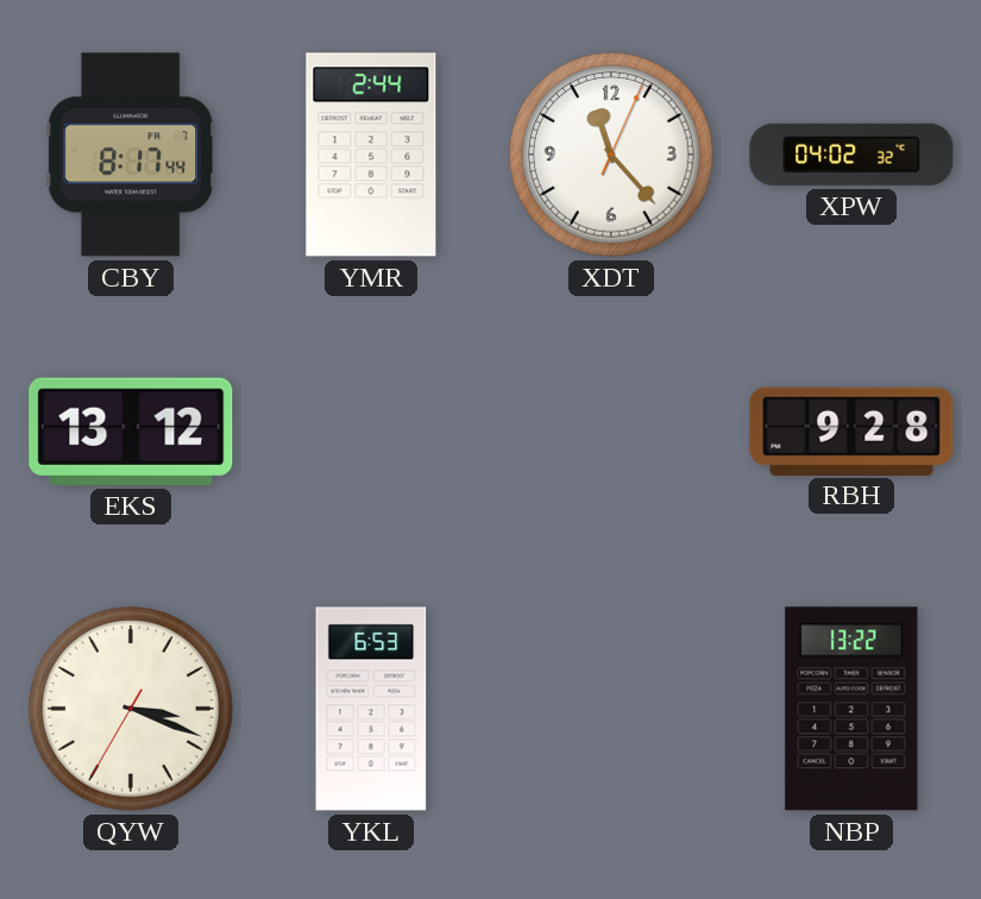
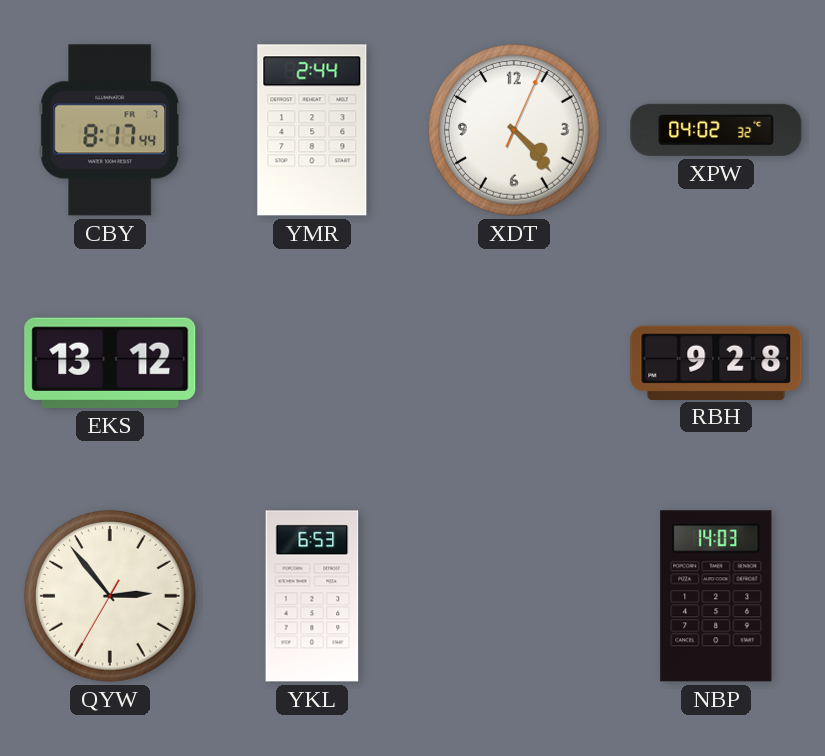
XDT: 11:23 -> 4:23 (514, 130)
QYW: 3:18 -> 2:53 (110, 596)
NBP: 13:22 -> 14:03 (716, 596)
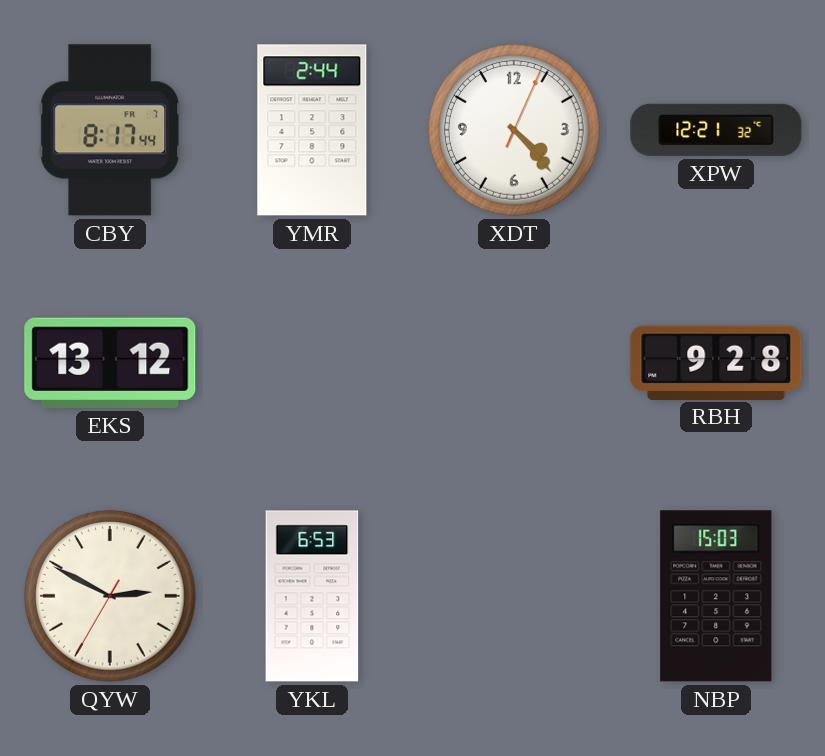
XPW: 04:02 -> 12:21 (716, 130)
QYW: 2:53 -> 2:49 (110, 596)
NBP: 14:03 -> 15:03 (716, 596)
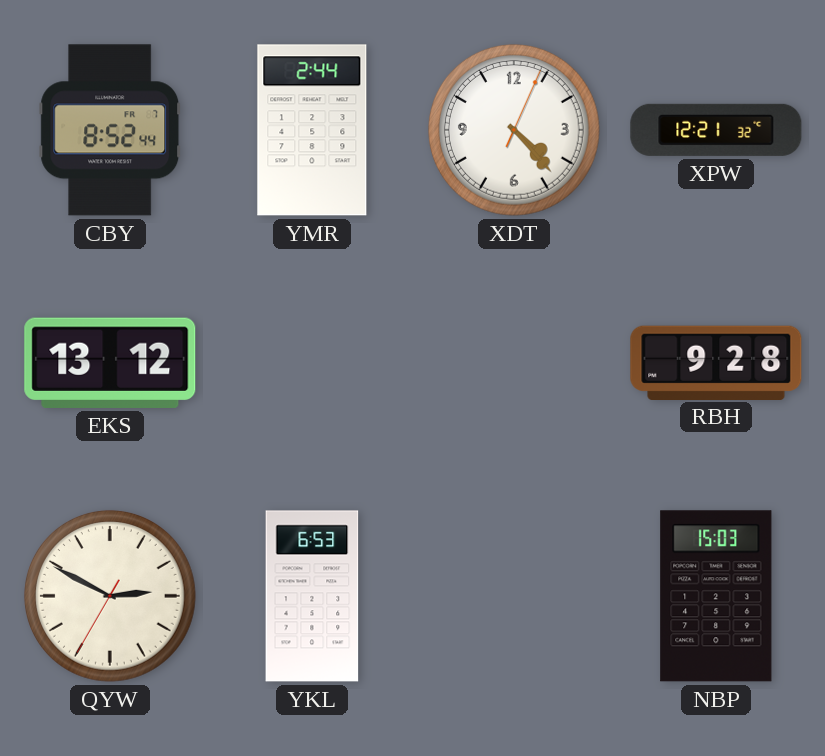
CBY: 8:17 -> 8:52 (110, 130)
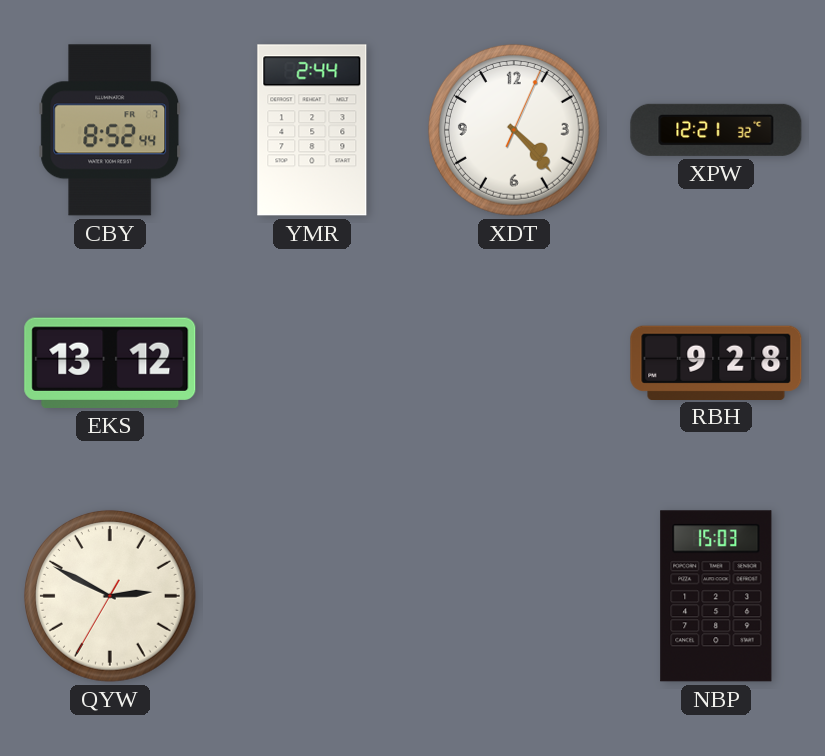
YKL: 6:53 -> none (312, 596)
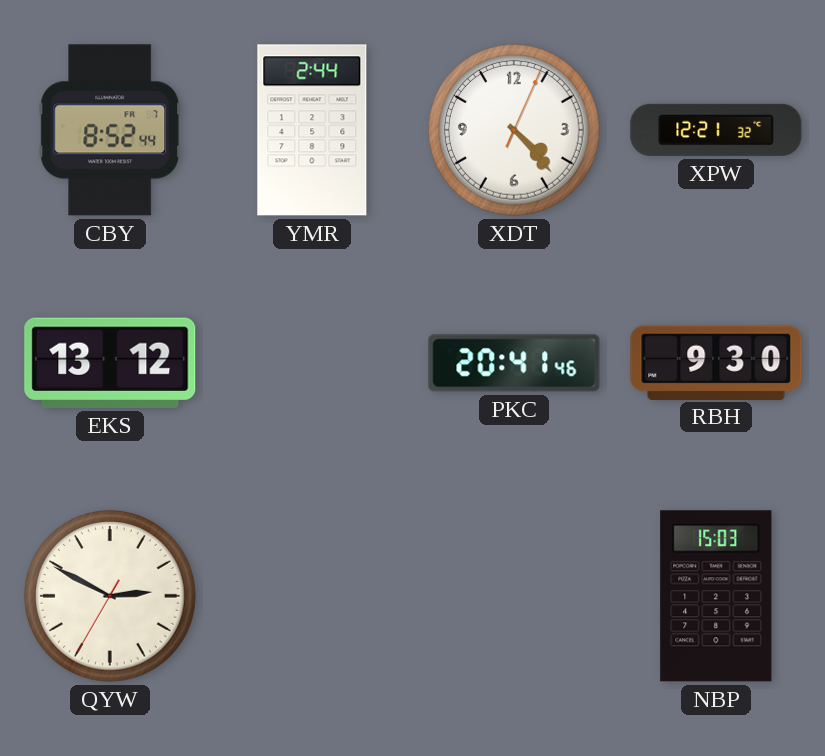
PKC: none -> 20:41 (514, 363)
RBH: 9:28 -> 9:30 (716, 362)
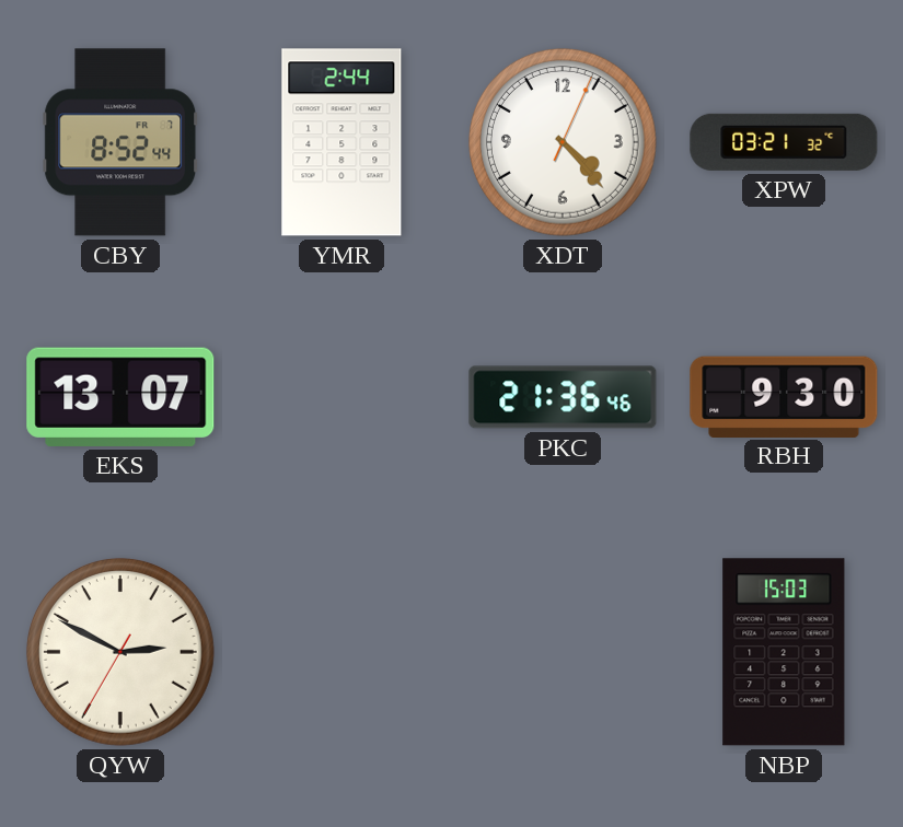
XPW: 12:21 -> 03:21 (784, 142)
EKS: 13:12 -> 13:07 (120, 397)
PKC: 20:41 -> 21:36 (563, 397)
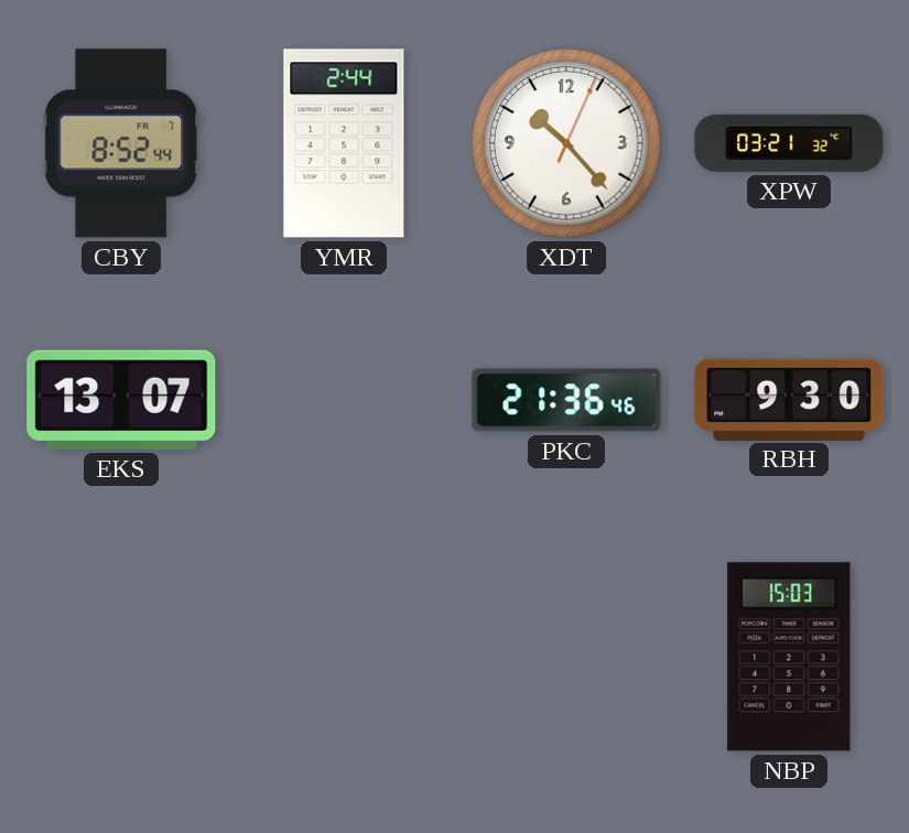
XDT: 4:23 -> 10:23 (566, 143)
QYW: 2:49 -> none (120, 652)
